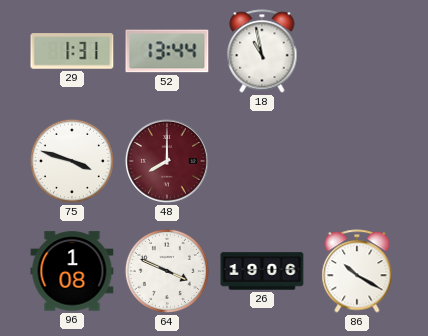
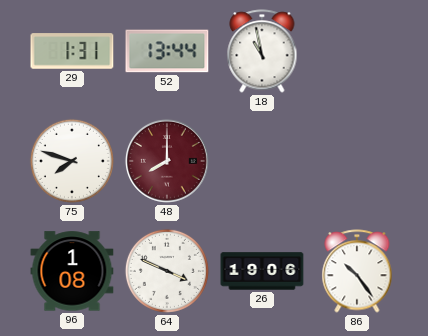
75: 3:48 -> 7:48 (72, 161)
86: 10:20 -> 10:24 (357, 271)
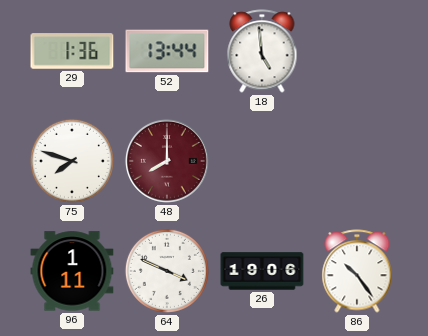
29: 1:31 -> 1:36 (72, 51)
18: 10:58 -> 4:59 (262, 51)
96: 1:08 -> 1:11 (72, 271)
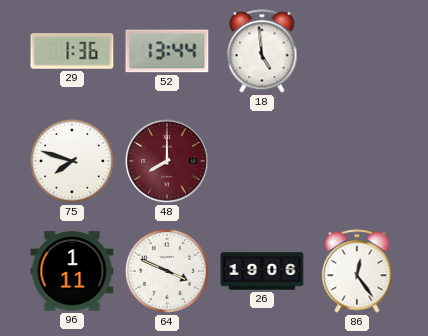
86: 10:24 -> 12:24 (357, 271)
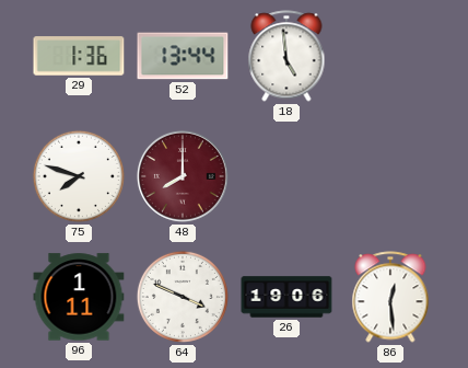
86: 12:24 -> 12:29 (390, 297)
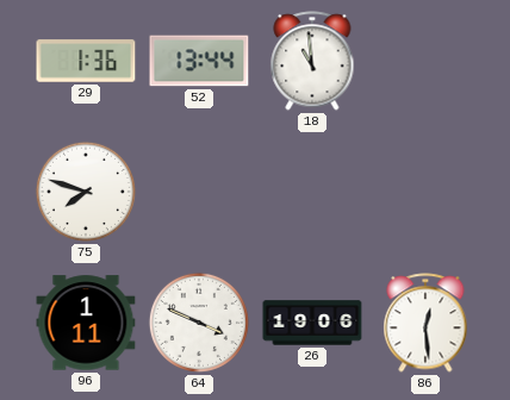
18: 4:59 -> 10:59 (312, 61)
48: 8:00 -> none (183, 176)
